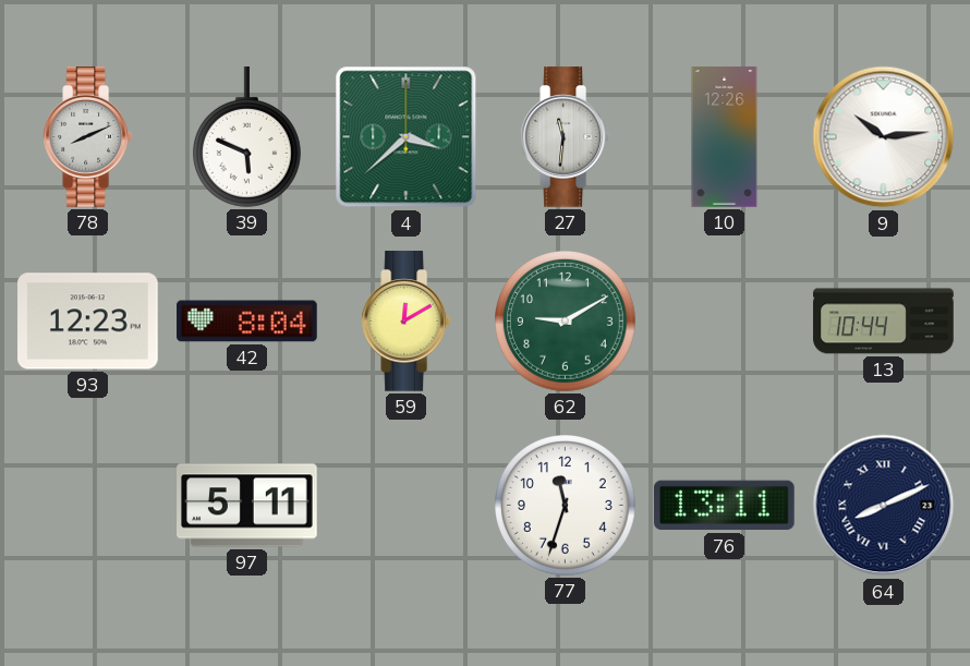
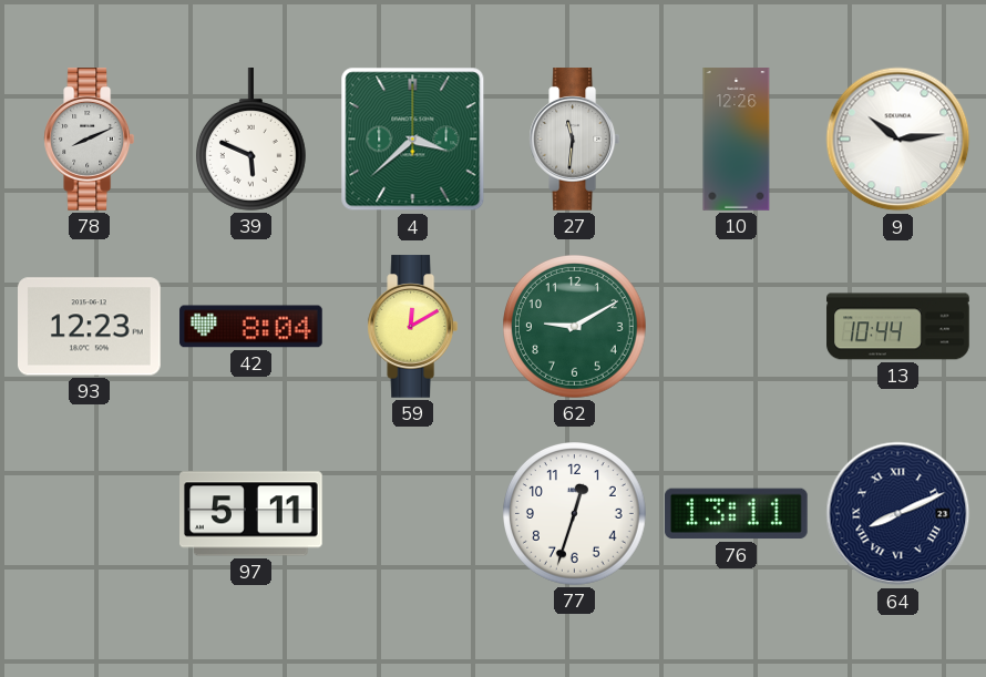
77: 11:33 -> 12:33 (575, 514)
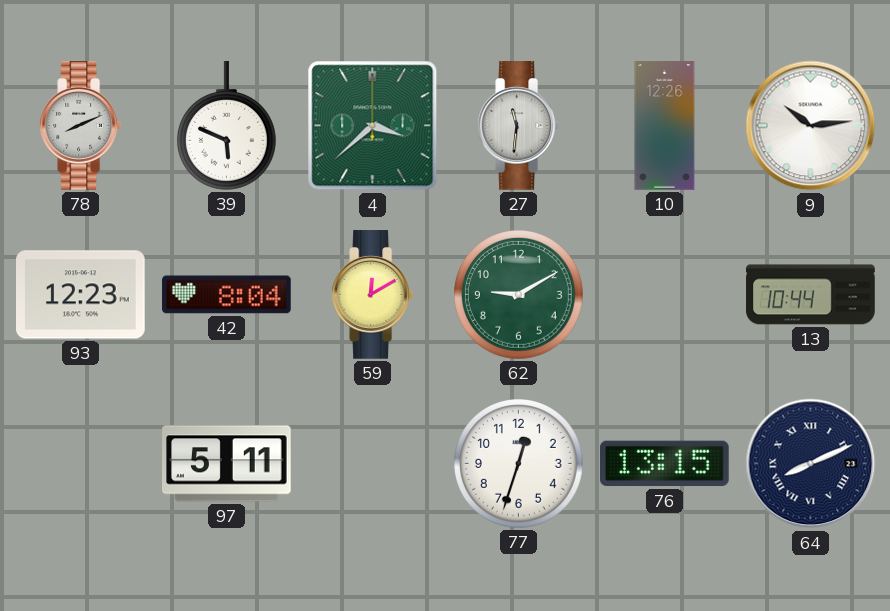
76: 13:11 -> 13:15 (665, 464)
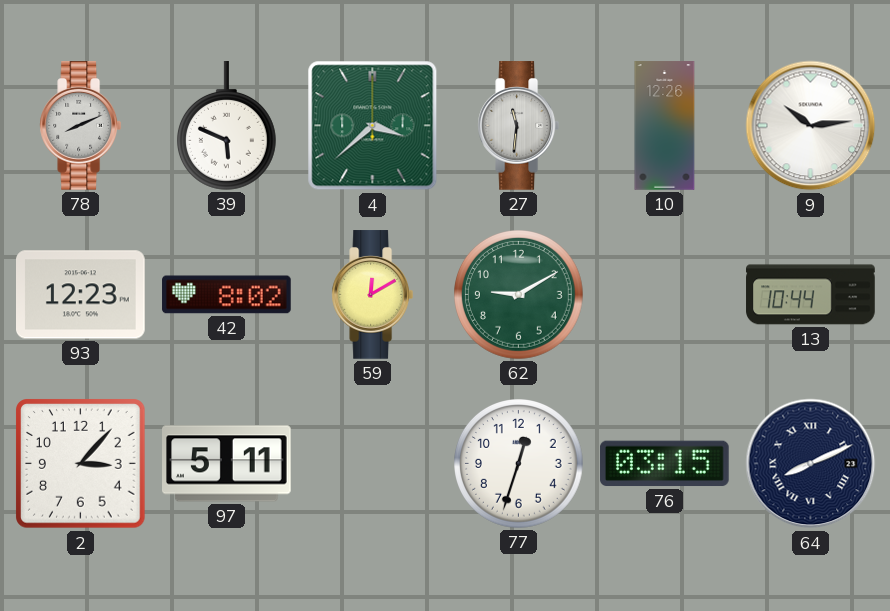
42: 8:04 -> 8:02 (227, 295)
2: none -> 3:07 (81, 464)
76: 13:15 -> 03:15 (665, 464)
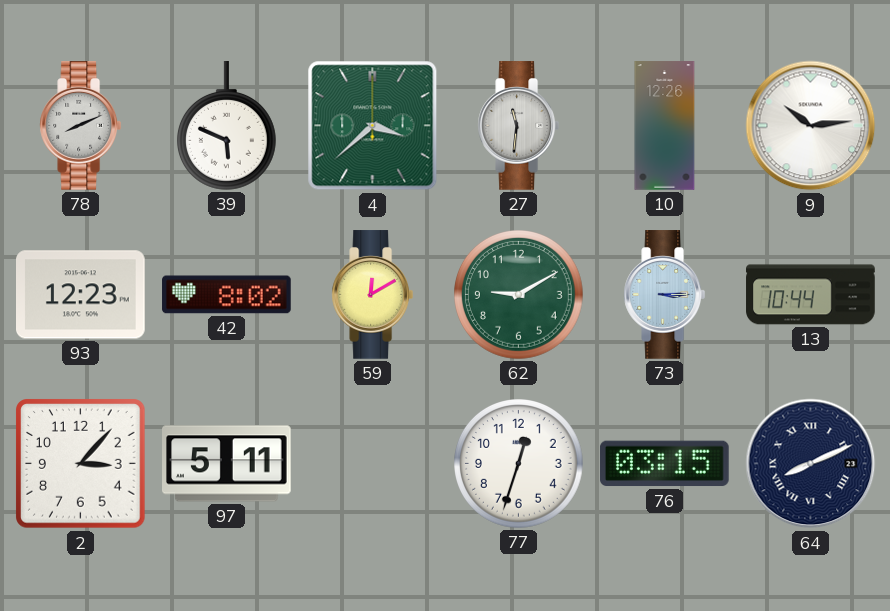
73: none -> 3:15 (664, 295)
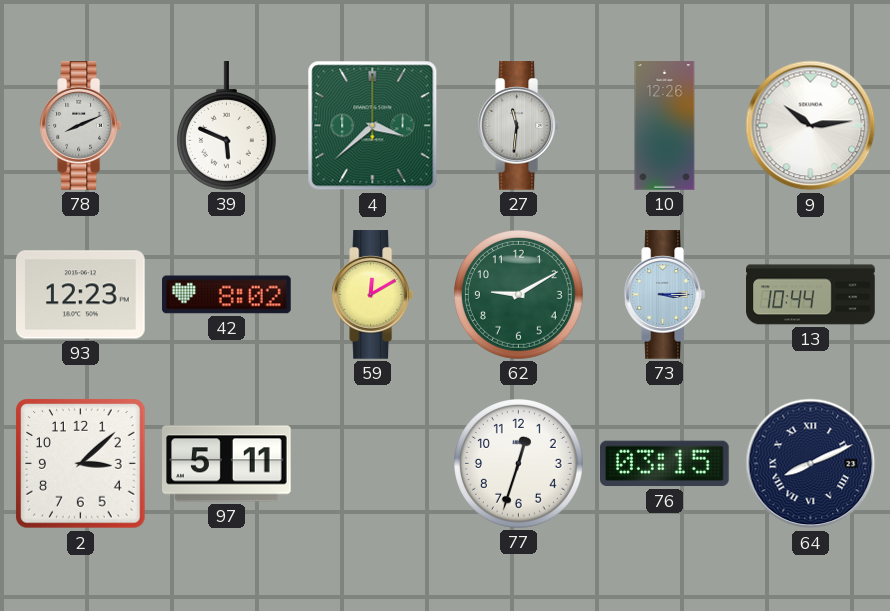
2: 3:07 -> 3:08 (81, 464)
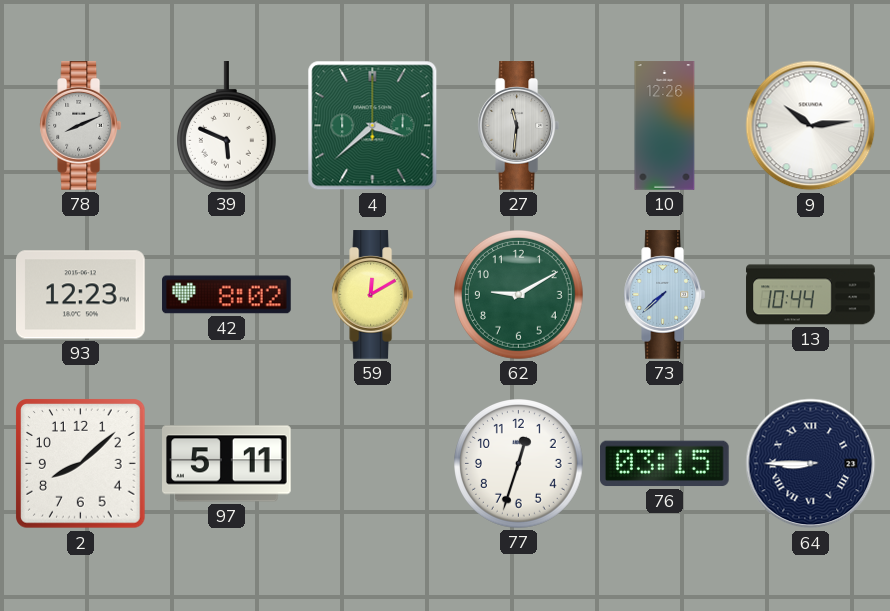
73: 3:15 -> 7:38 (664, 295)
2: 3:08 -> 8:08 (81, 464)
64: 8:11 -> 8:45 (811, 464)
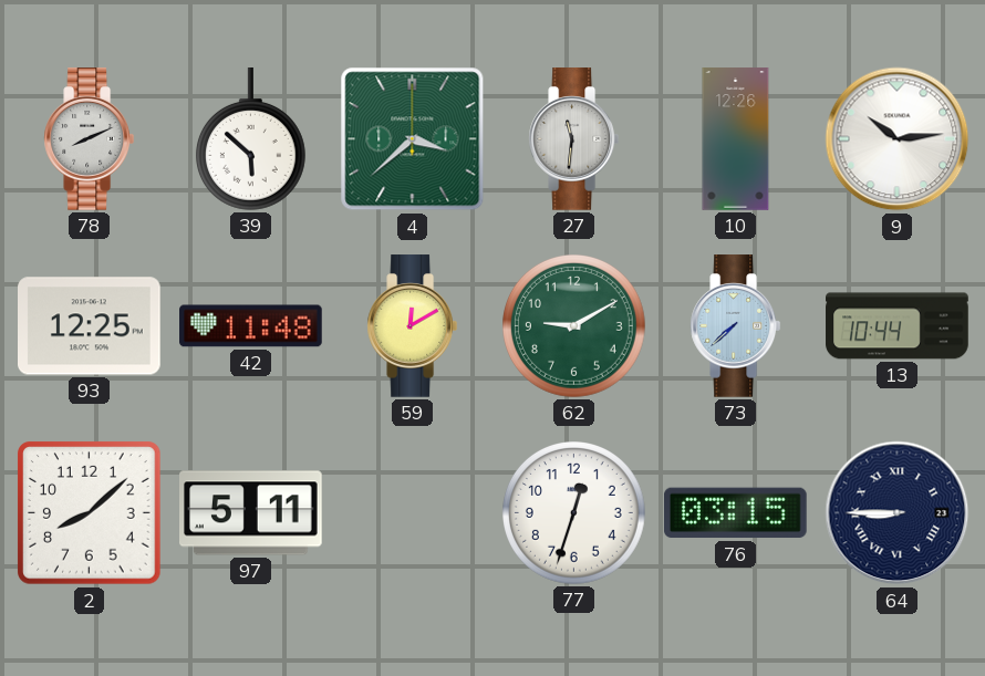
39: 5:49 -> 5:52 (250, 139)
93: 12:23 -> 12:25 (90, 326)
42: 8:02 -> 11:48 (251, 326)
